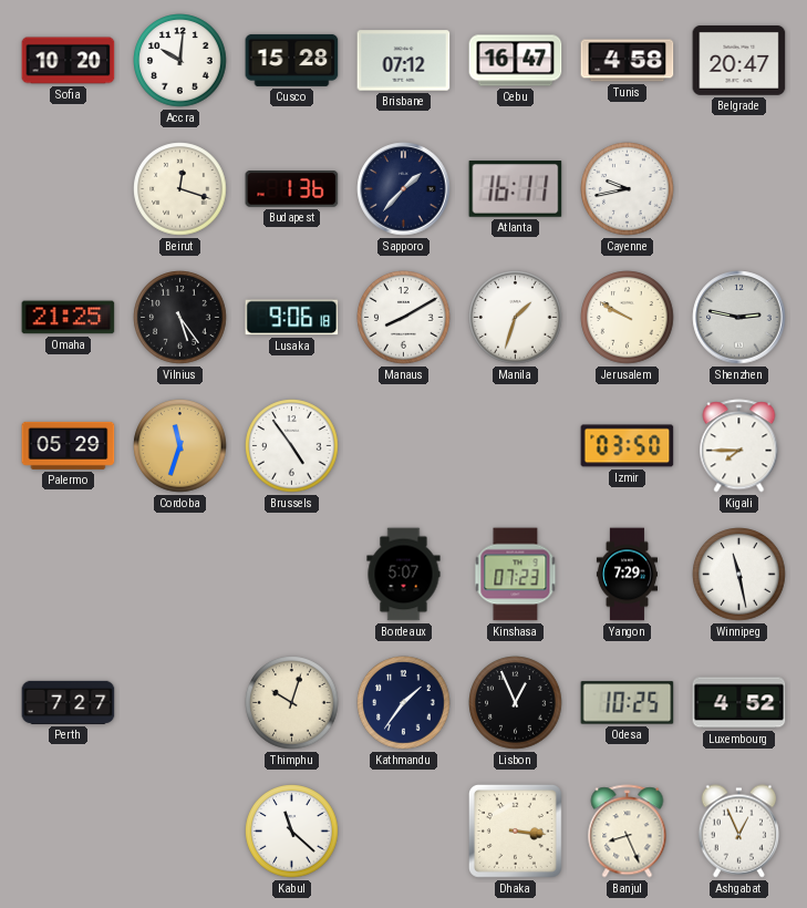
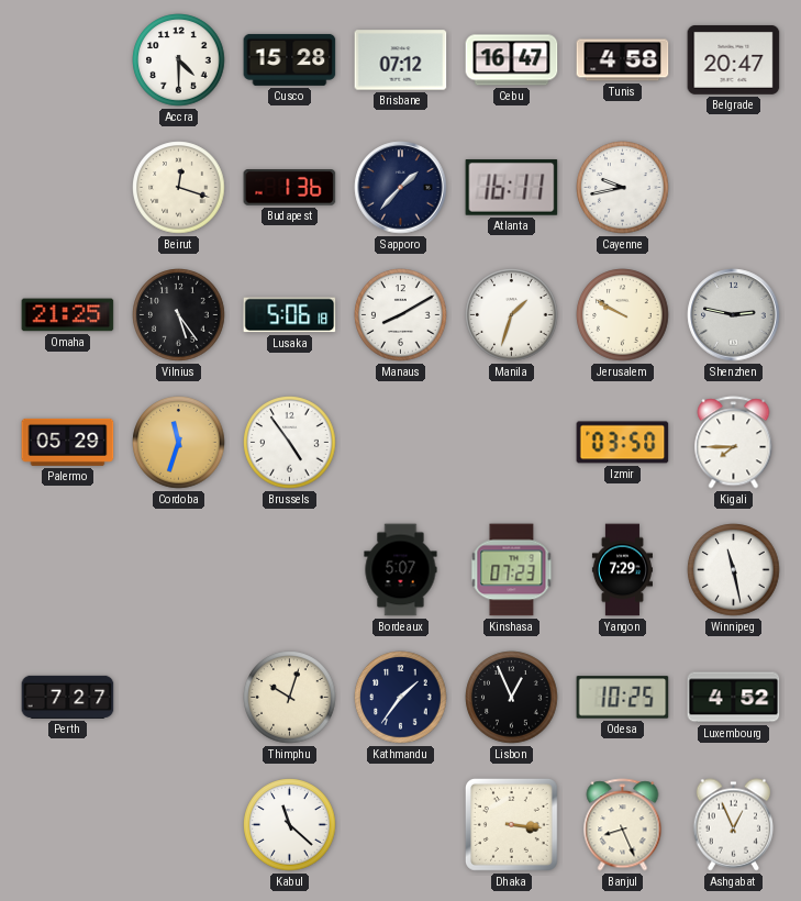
Sofia: 10:20 -> none (69, 61)
Accra: 10:01 -> 4:30 (179, 60)
Lusaka: 9:06 -> 5:06 (290, 315)
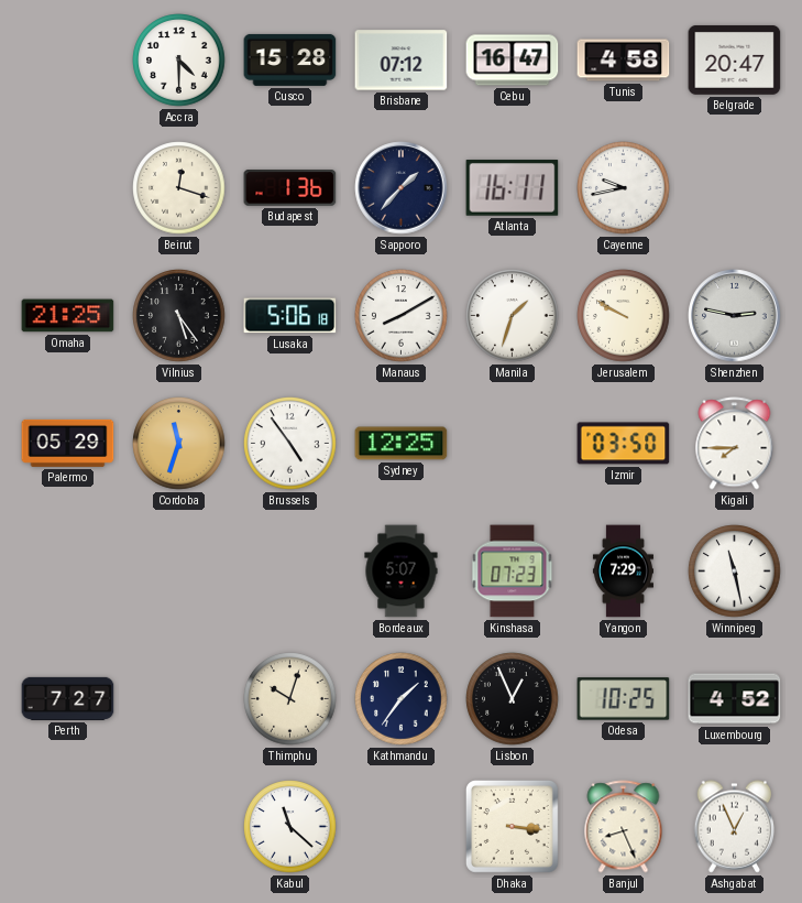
Sydney: none -> 12:25 (402, 444)
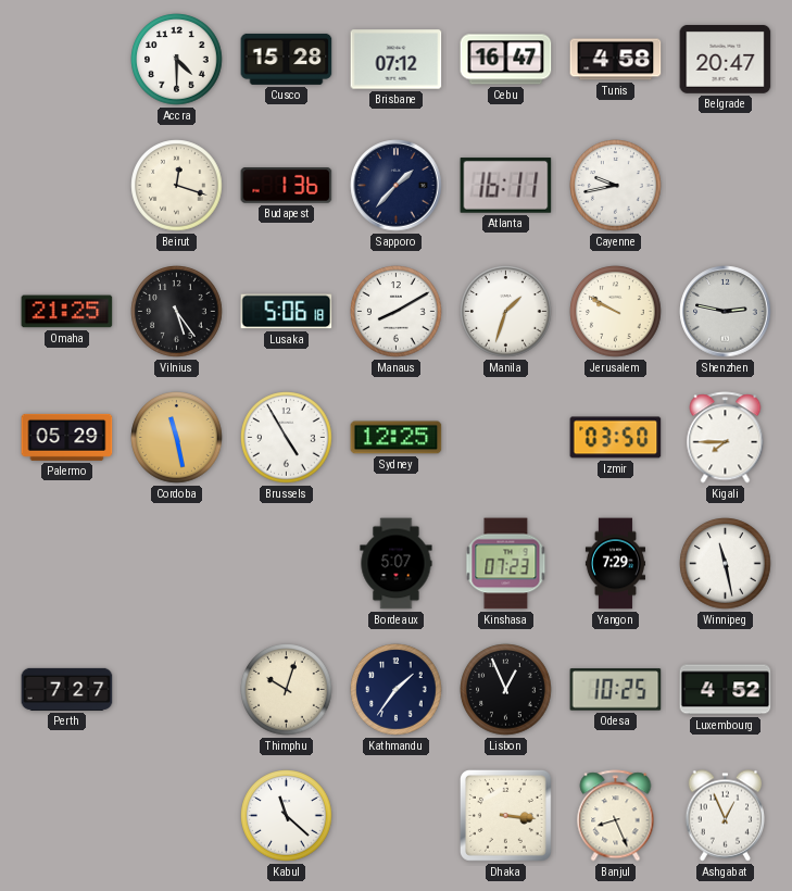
Cordoba: 11:33 -> 11:28 (177, 438)
Brussels: 4:54 -> 4:55 (287, 438)
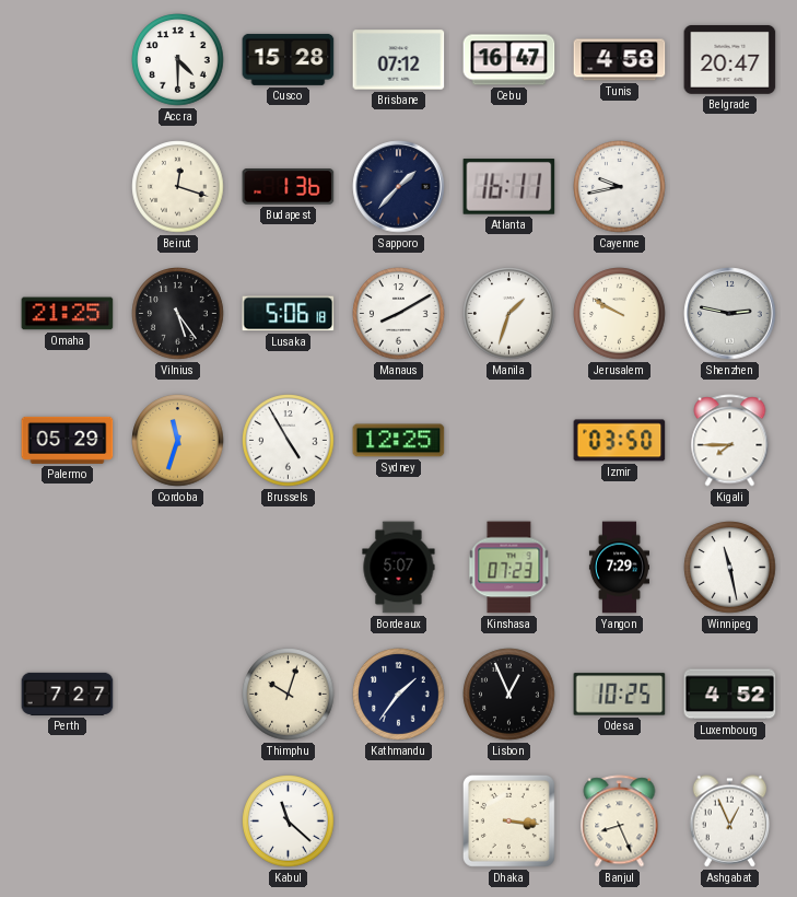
Cordoba: 11:28 -> 11:33 (178, 441)
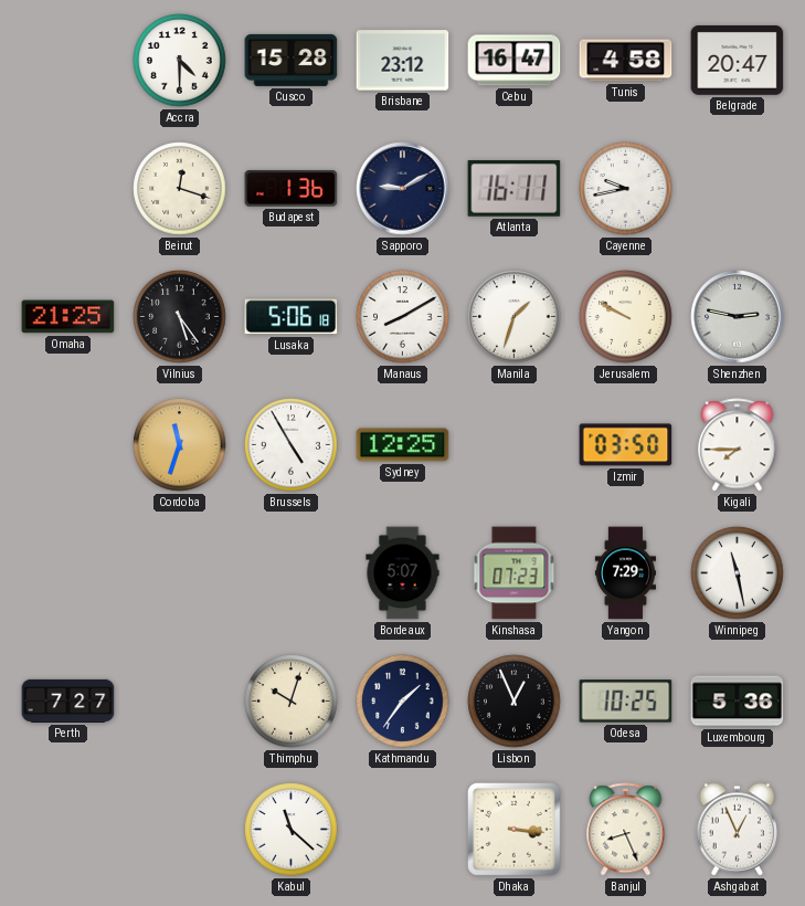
Brisbane: 07:12 -> 23:12 (403, 61)
Sapporo: 1:37 -> 9:10 (403, 189)
Palermo: 05:29 -> none (68, 440)
Luxembourg: 4:52 -> 5:36 (738, 702)
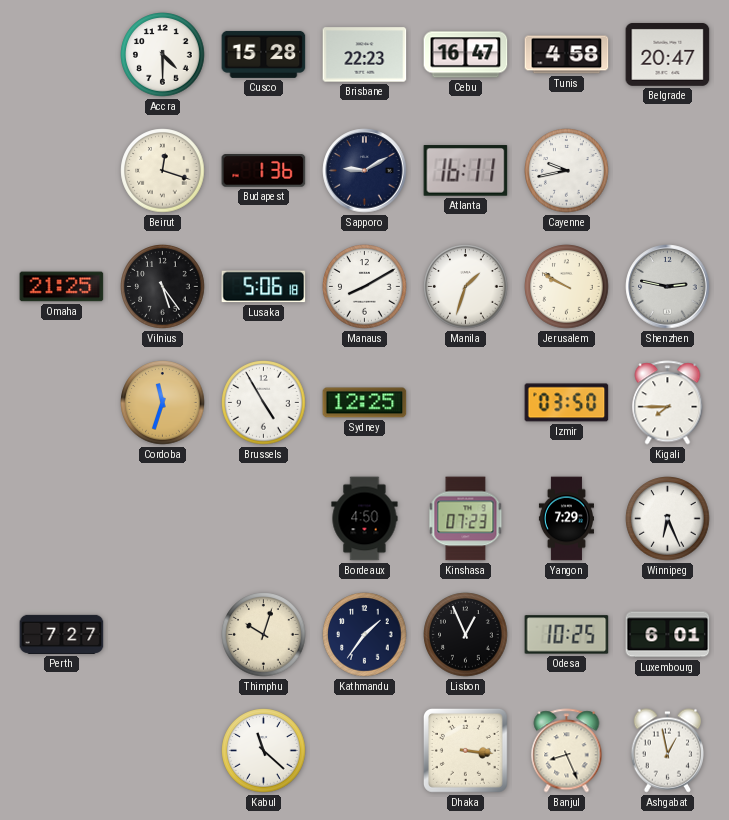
Brisbane: 23:12 -> 22:23 (365, 55)
Bordeaux: 5:07 -> 4:50 (365, 519)
Winnipeg: 11:28 -> 6:26 (668, 519)
Luxembourg: 5:36 -> 6:01 (668, 635)
Ashgabat: 12:56 -> 12:58 (668, 751)
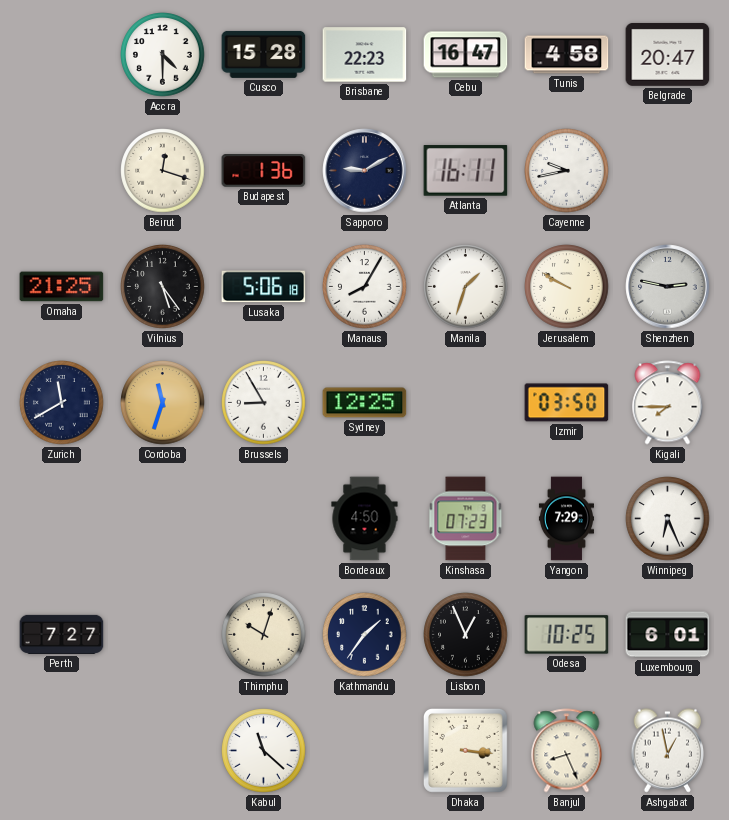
Manaus: 8:10 -> 8:05 (365, 287)
Zurich: none -> 11:40 (62, 403)
Brussels: 4:55 -> 8:55 (264, 403)
